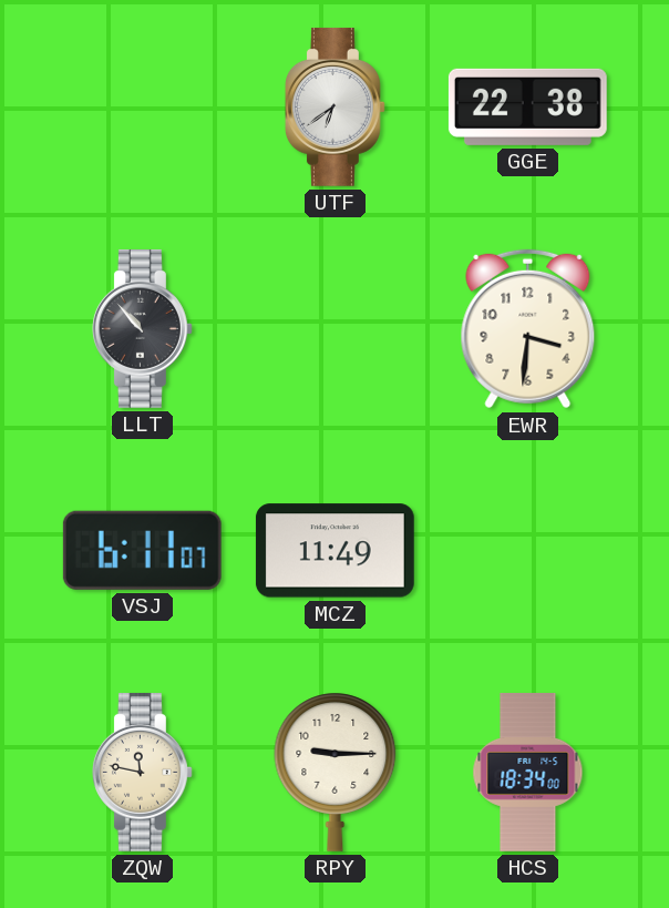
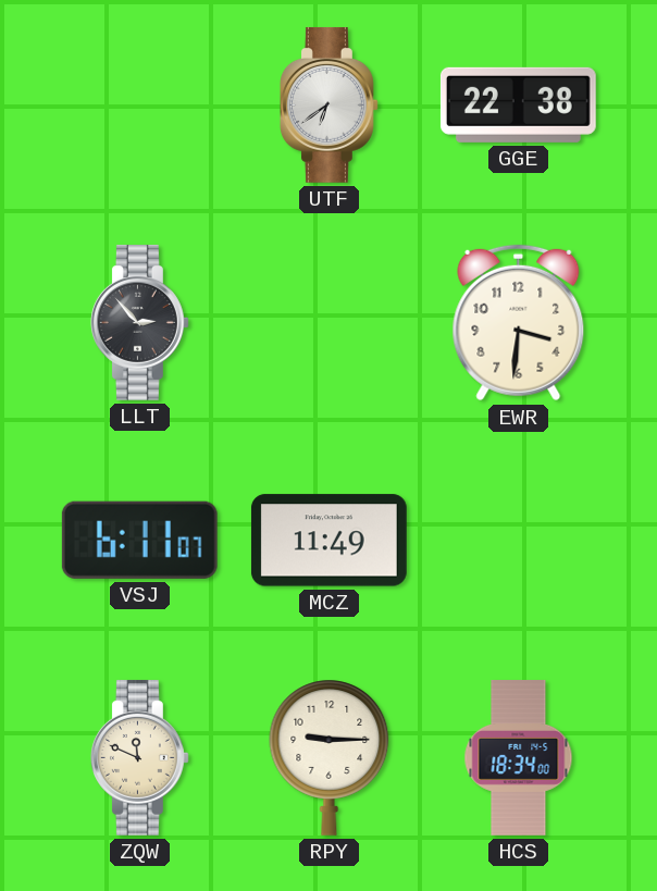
LLT: 10:53 -> 2:53 (139, 322)
ZQW: 11:47 -> 11:49 (139, 757)
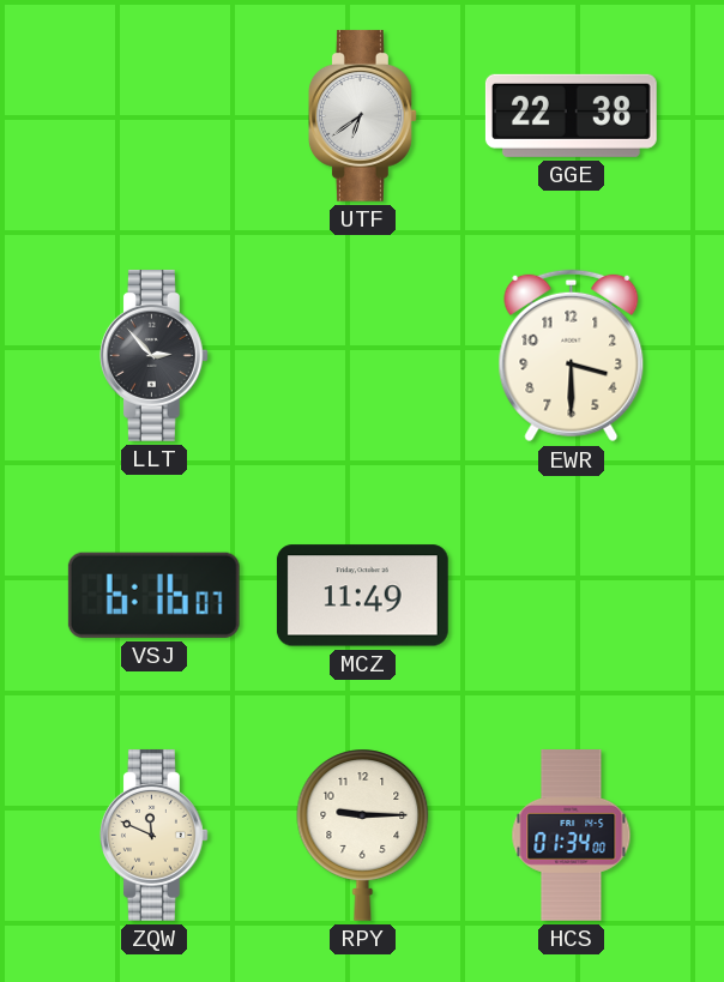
EWR: 3:31 -> 3:30 (572, 356)
VSJ: 6:11 -> 6:16 (153, 595)
HCS: 18:34 -> 01:34 (572, 836)
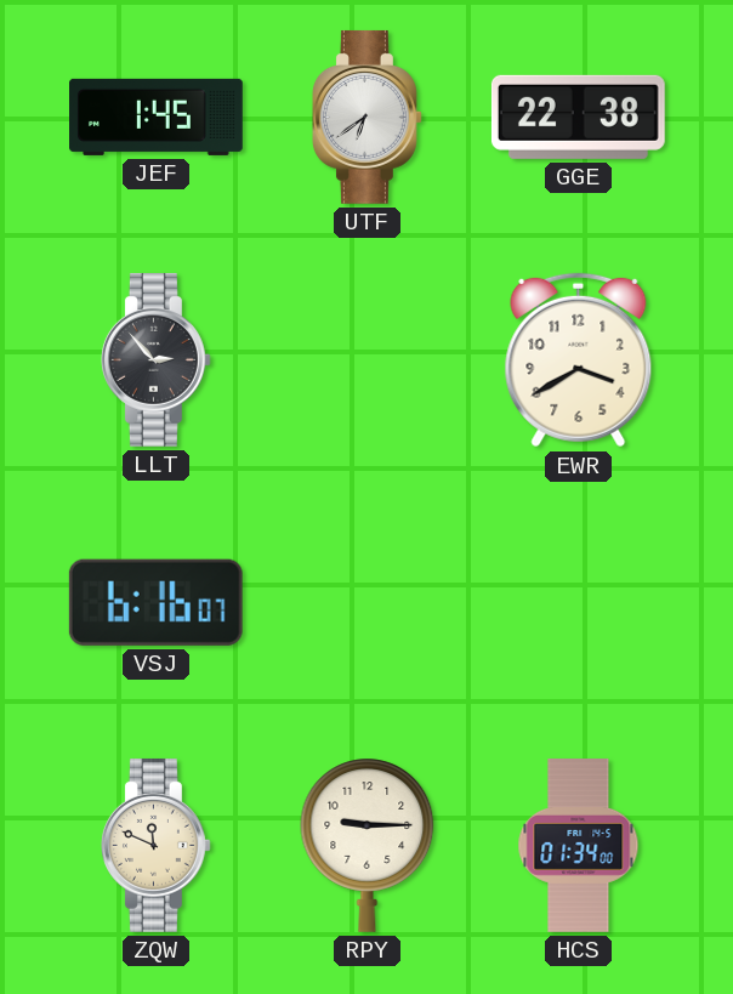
JEF: none -> 1:45 (157, 117)
EWR: 3:30 -> 3:40 (579, 360)
MCZ: 11:49 -> none (362, 596)
